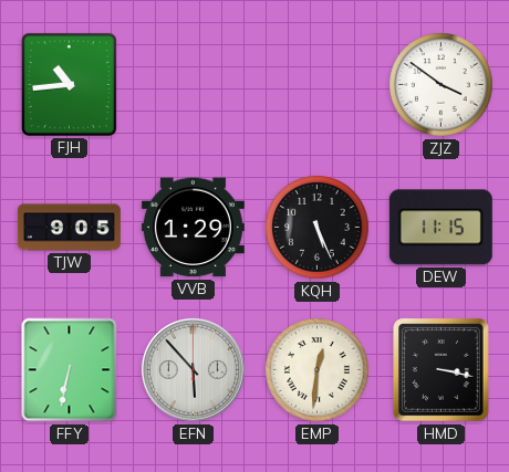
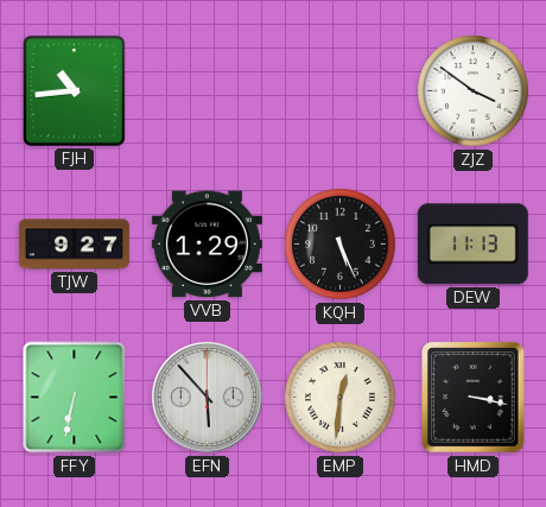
TJW: 9:05 -> 9:27 (74, 245)
DEW: 11:15 -> 11:13 (472, 245)
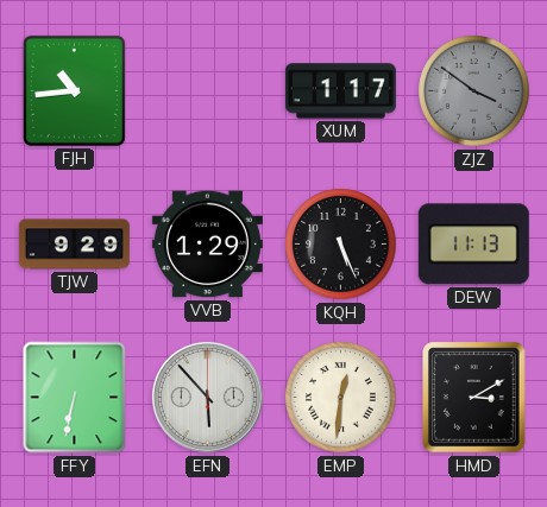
XUM: none -> 1:17 (340, 91)
ZJZ dial: white -> grey (474, 91)
TJW: 9:27 -> 9:29 (74, 245)
HMD: 3:17 -> 3:10 (474, 398)
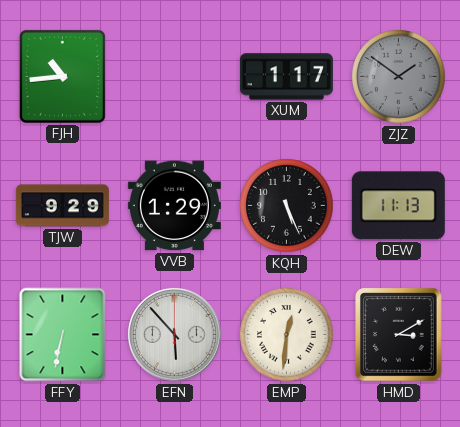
ZJZ: 3:51 -> 1:51 (399, 77)
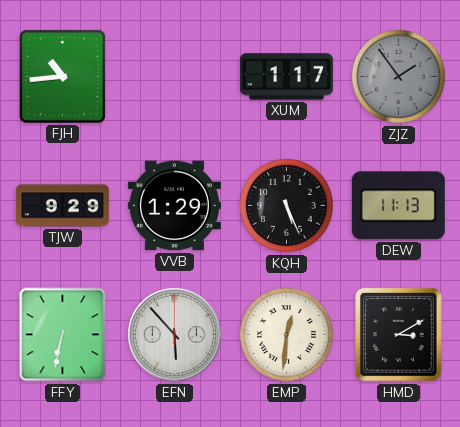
ZJZ: 1:51 -> 1:54 (399, 77)
